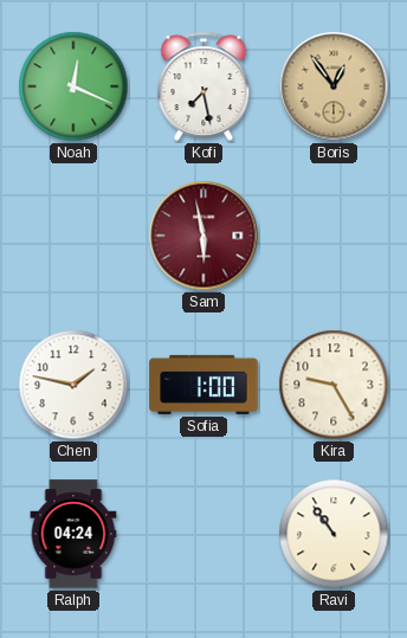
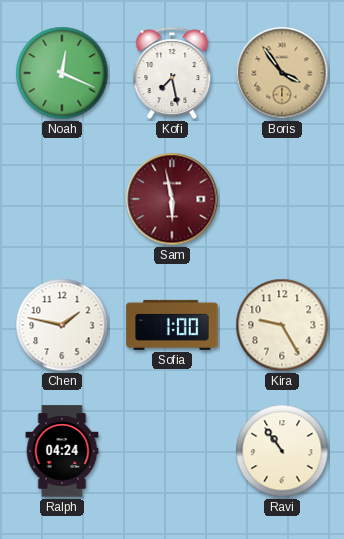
Boris: 12:54 -> 3:54 (282, 73)
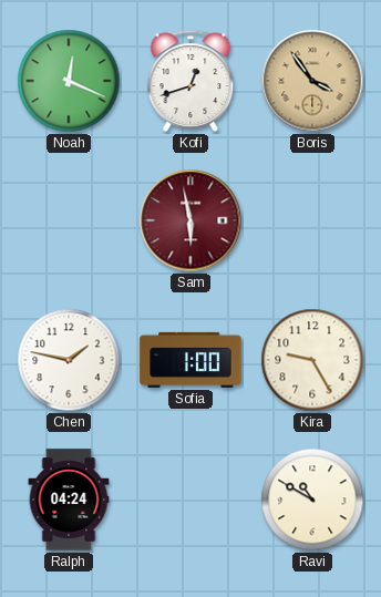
Kofi: 7:28 -> 12:42 (190, 81)
Ravi: 10:54 -> 10:50 (312, 500)
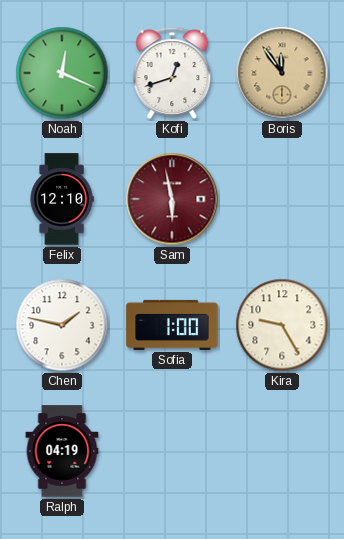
Boris: 3:54 -> 11:54 (282, 73)
Felix: none -> 12:10 (62, 199)
Ralph: 04:24 -> 04:19 (62, 451)
Ravi: 10:50 -> none (312, 500)
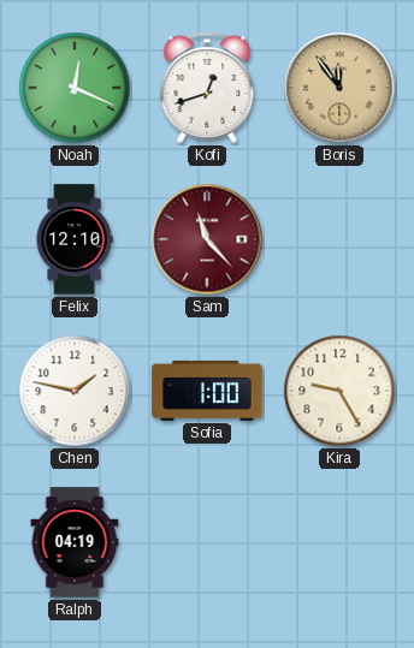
Sam: 5:58 -> 11:23 (207, 239)
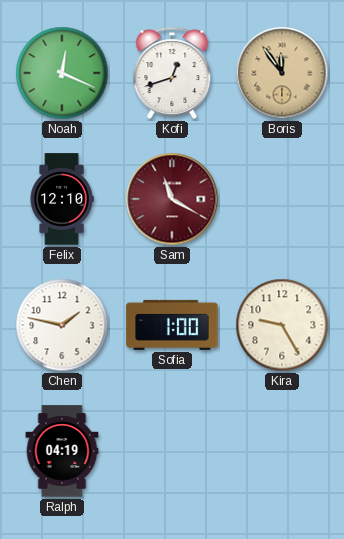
Sam: 11:23 -> 11:20 (172, 199)
